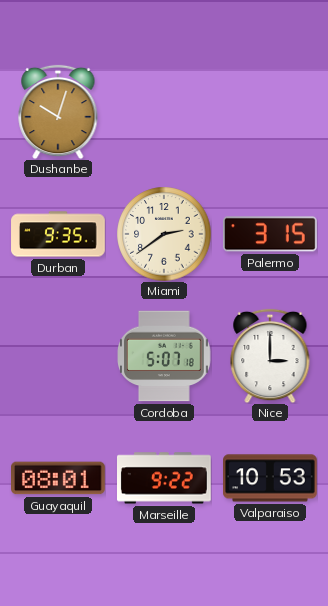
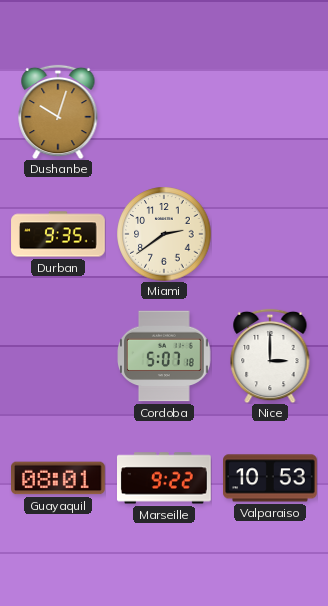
Palermo: 3:15 -> none (271, 234)
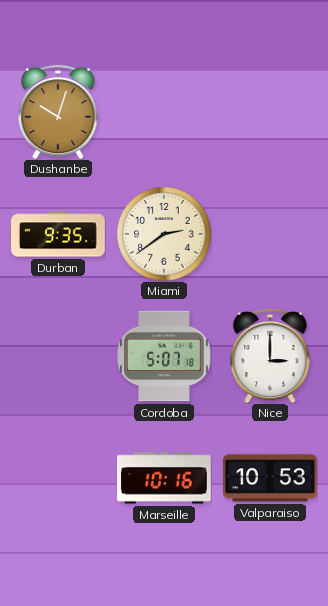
Guayaquil: 08:01 -> none (59, 478)
Marseille: 9:22 -> 10:16 (165, 478)
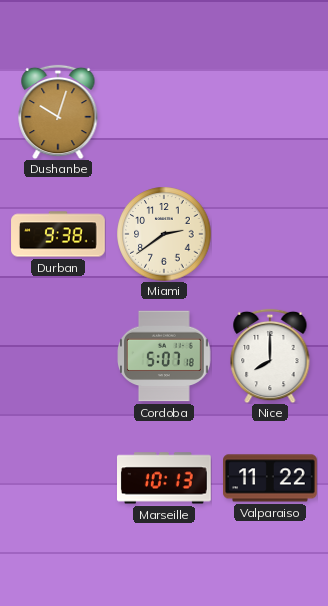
Durban: 9:35 -> 9:38 (58, 234)
Nice: 3:00 -> 8:00 (270, 356)
Marseille: 10:16 -> 10:13 (165, 478)
Valparaiso: 10:53 -> 11:22 (271, 478)
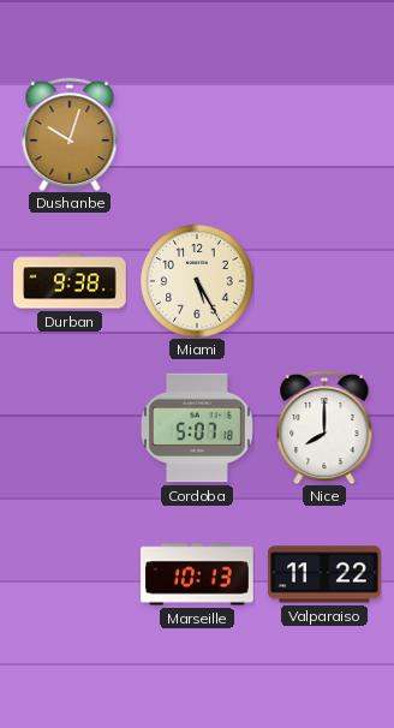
Miami: 2:39 -> 5:25 (197, 281)
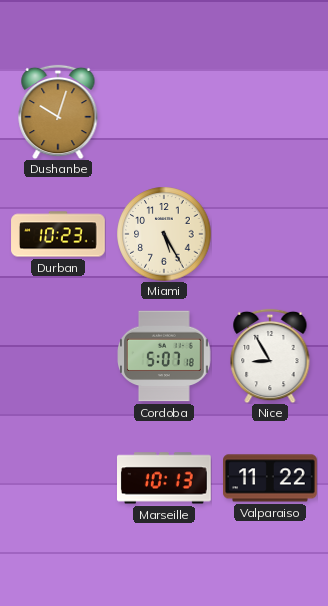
Durban: 9:38 -> 10:23 (58, 234)
Nice: 8:00 -> 8:55 (270, 356)
